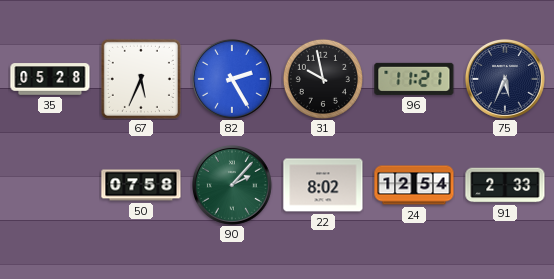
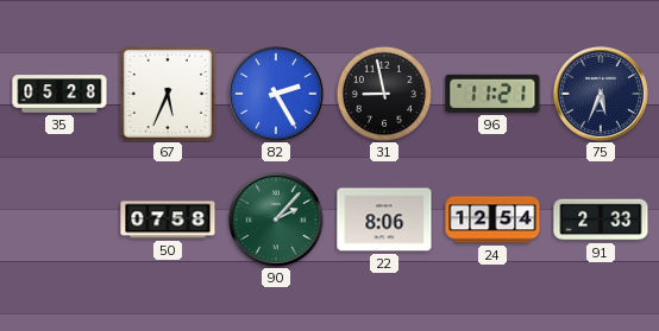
31: 9:58 -> 8:58 (384, 94)
22: 8:02 -> 8:06 (384, 219)
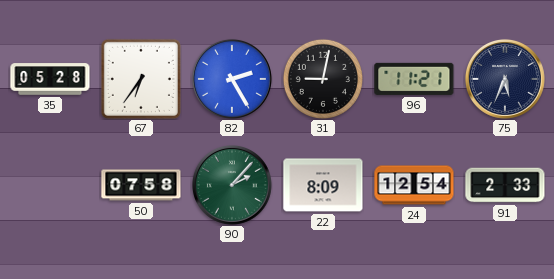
67: 5:34 -> 6:36 (141, 79)
31: 8:58 -> 9:02 (323, 79)
22: 8:06 -> 8:09 (323, 185)
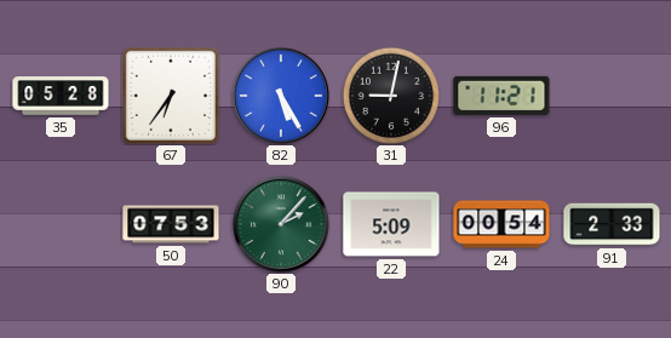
82: 2:25 -> 5:25 (281, 96)
75: 5:34 -> none (505, 79)
50: 07:58 -> 07:53 (171, 224)
22: 8:09 -> 5:09 (391, 224)
24: 12:54 -> 00:54 (501, 224)
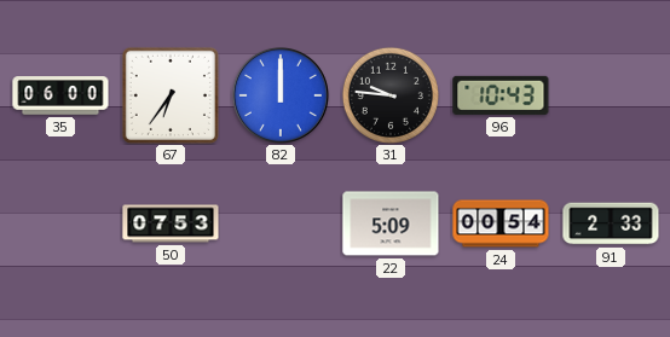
35: 05:28 -> 06:00 (60, 95)
82: 5:25 -> 12:00 (281, 95)
31: 9:02 -> 9:46 (391, 95)
96: 11:21 -> 10:43 (501, 95)
90: 2:07 -> none (281, 224)
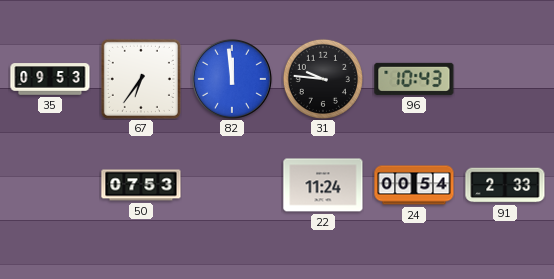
35: 06:00 -> 09:53 (50, 79)
82: 12:00 -> 11:59 (232, 79)
22: 5:09 -> 11:24 (323, 185)
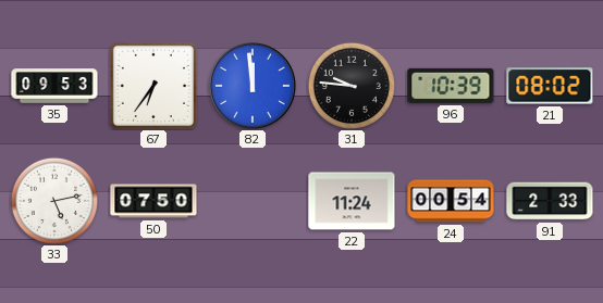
96: 10:43 -> 10:39 (451, 86)
21: none -> 08:02 (550, 86)
33: none -> 5:13 (54, 201)
50: 07:53 -> 07:50 (153, 201)
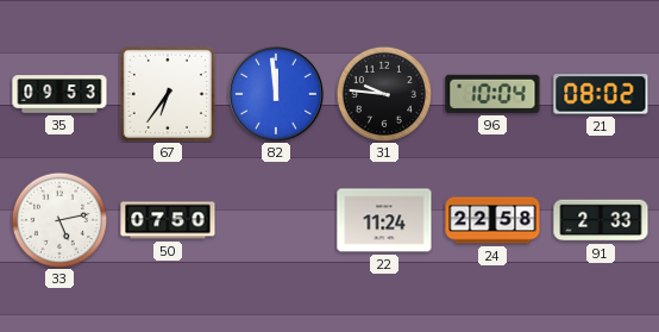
96: 10:39 -> 10:04 (492, 94)
24: 00:54 -> 22:58 (492, 220)
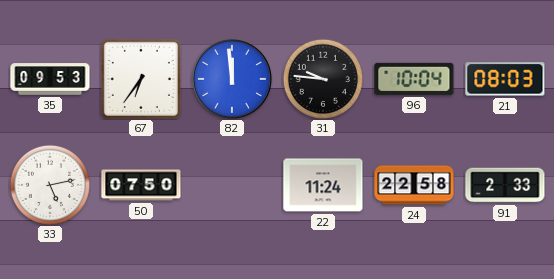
21: 08:02 -> 08:03 (505, 79)
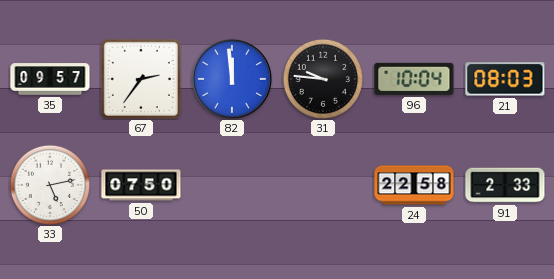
35: 09:53 -> 09:57 (50, 79)
67: 6:36 -> 2:36 (141, 79)
22: 11:24 -> none (323, 185)
